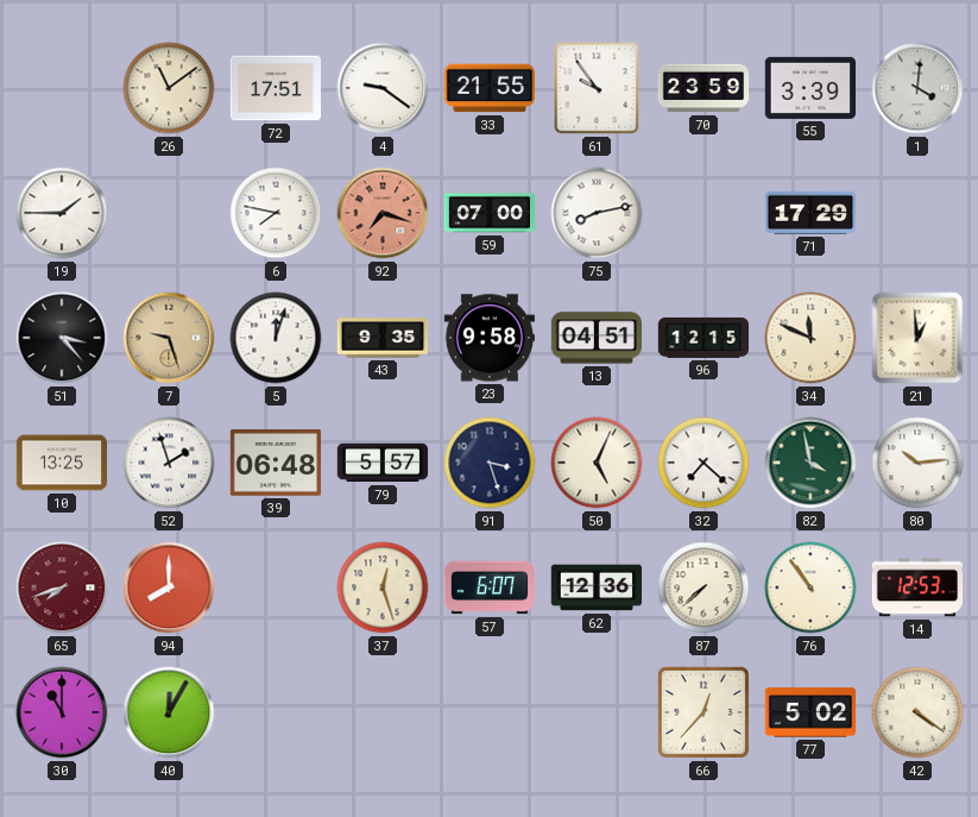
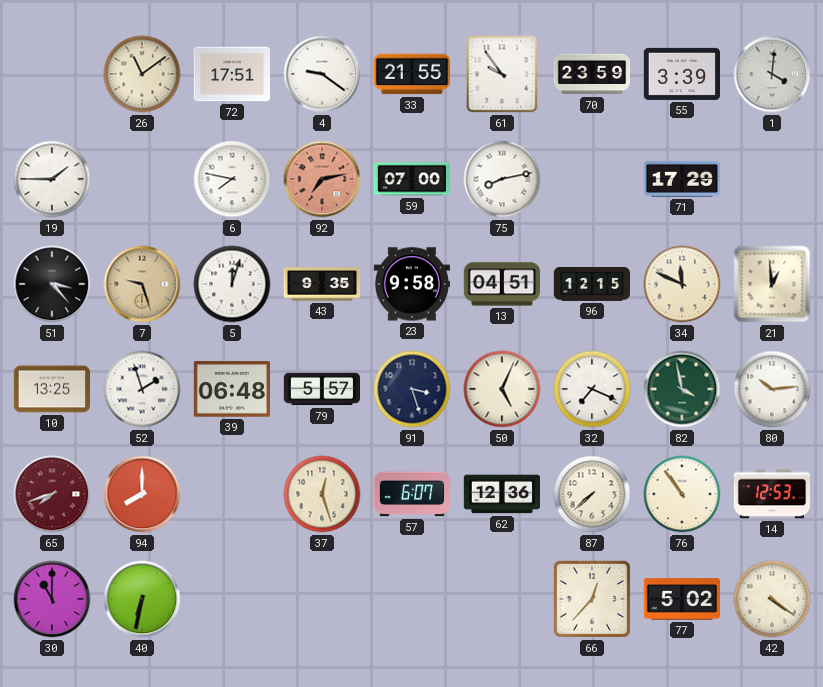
92: 7:18 -> 7:13 (322, 179)
32: 7:22 -> 7:19 (592, 389)
40: 12:05 -> 6:32 (142, 599)
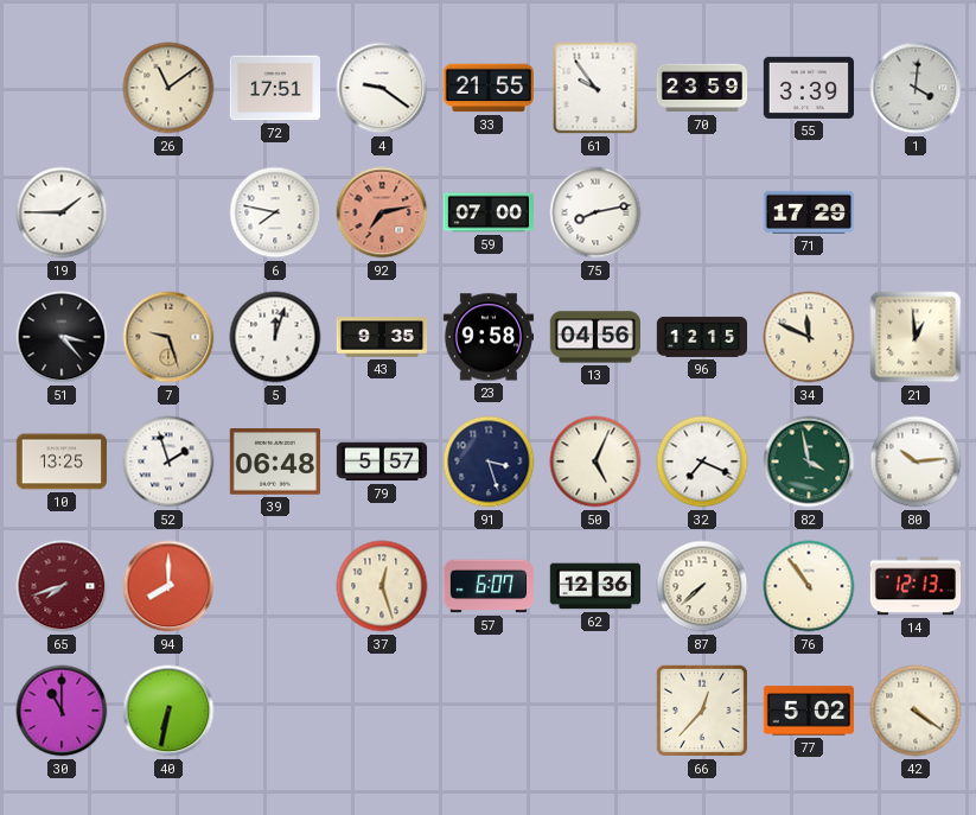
13: 04:51 -> 04:56 (594, 337)
14: 12:53 -> 12:13 (916, 586)
